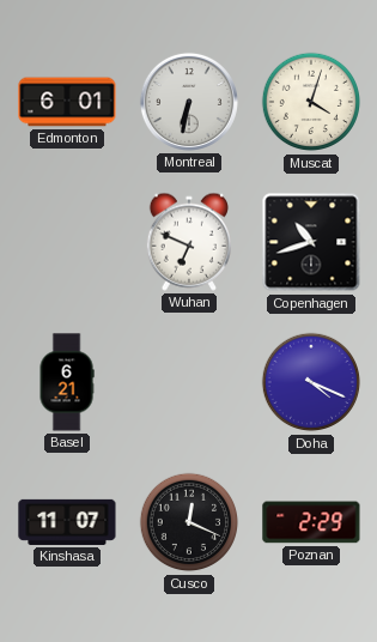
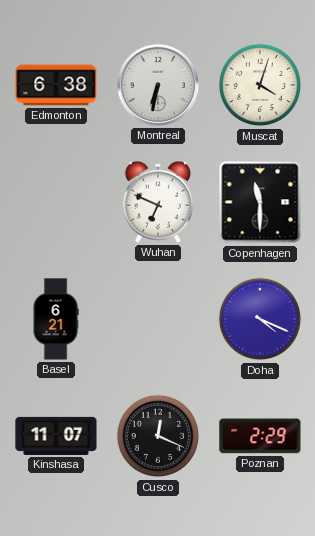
Edmonton: 6:01 -> 6:38 (56, 85)
Copenhagen: 10:42 -> 11:30 (260, 202)
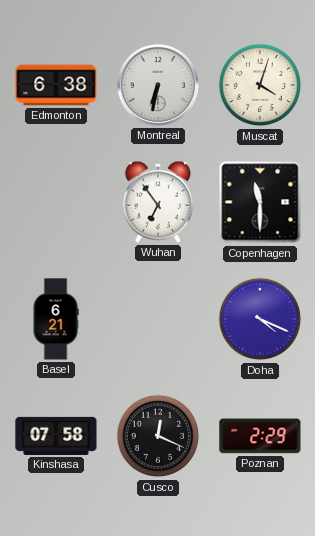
Wuhan: 6:49 -> 6:54 (157, 202)
Kinshasa: 11:07 -> 07:58 (56, 436)
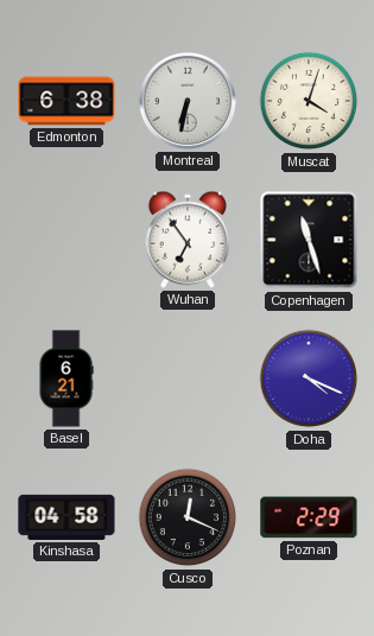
Copenhagen: 11:30 -> 11:27 (309, 240)
Kinshasa: 07:58 -> 04:58 (66, 517)
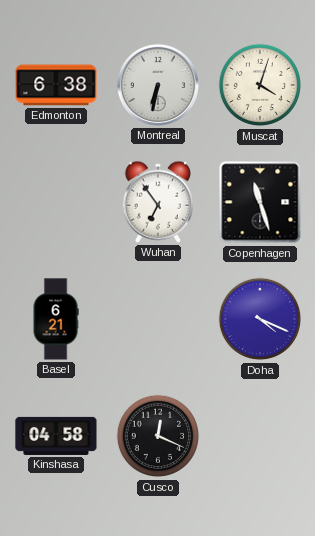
Poznan: 2:29 -> none (309, 517)
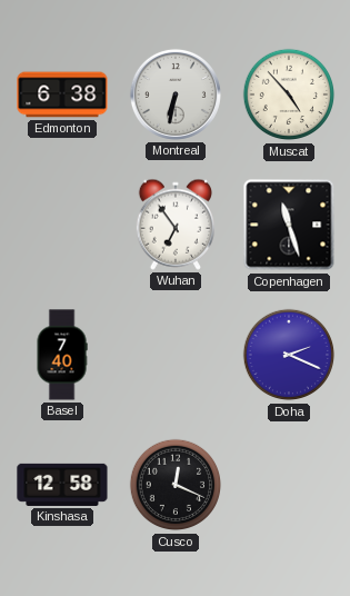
Muscat: 4:03 -> 4:53 (289, 95)
Basel: 6:21 -> 7:40 (62, 355)
Doha: 4:19 -> 2:19 (289, 355)
Kinshasa: 04:58 -> 12:58 (62, 485)
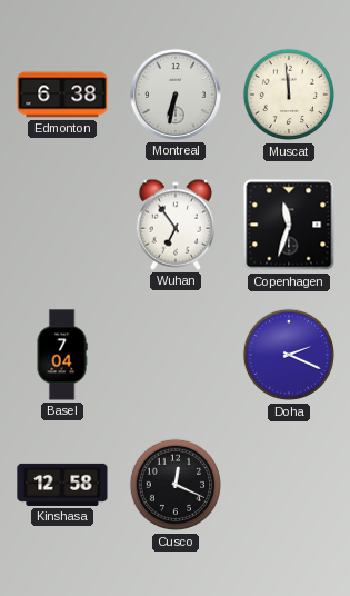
Muscat: 4:53 -> 11:59 (289, 95)
Copenhagen: 11:27 -> 11:33 (289, 225)
Basel: 7:40 -> 7:04 (62, 355)
